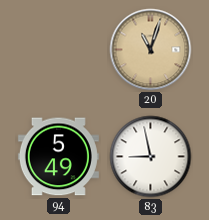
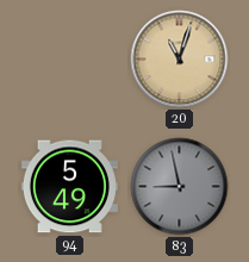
83 dial: white -> grey (180, 187)
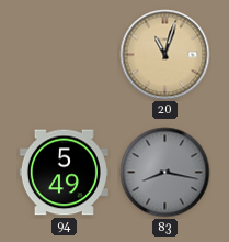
83: 8:58 -> 8:17 (165, 173)
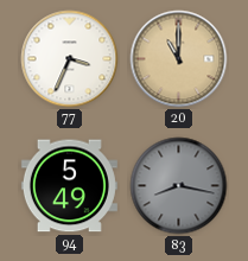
77: none -> 3:34 (70, 59)
20: 11:03 -> 11:00 (179, 59)
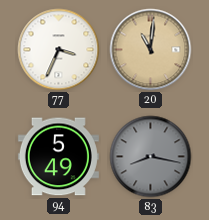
20: 11:00 -> 11:01 (151, 50)
